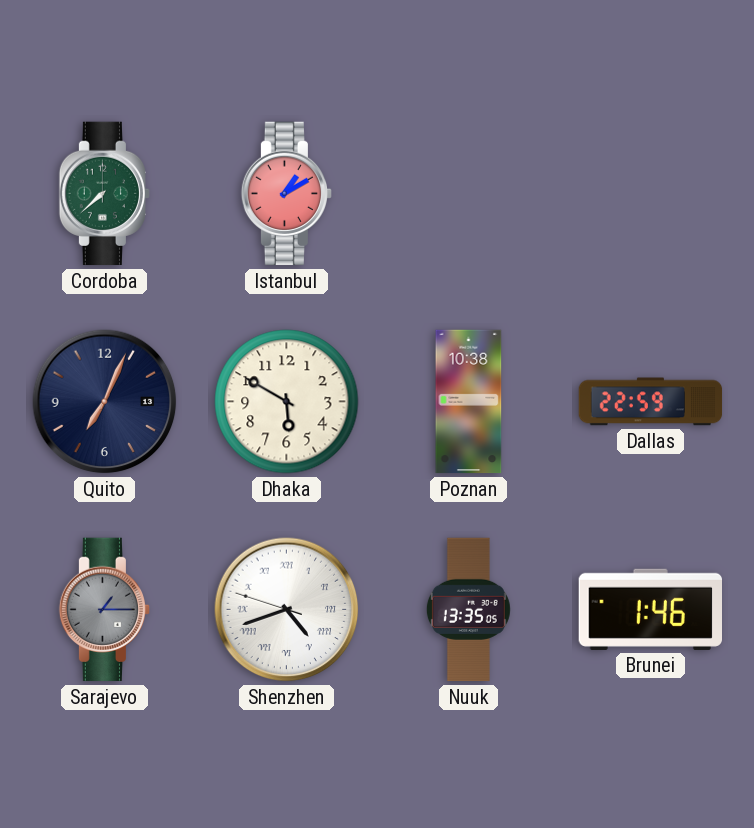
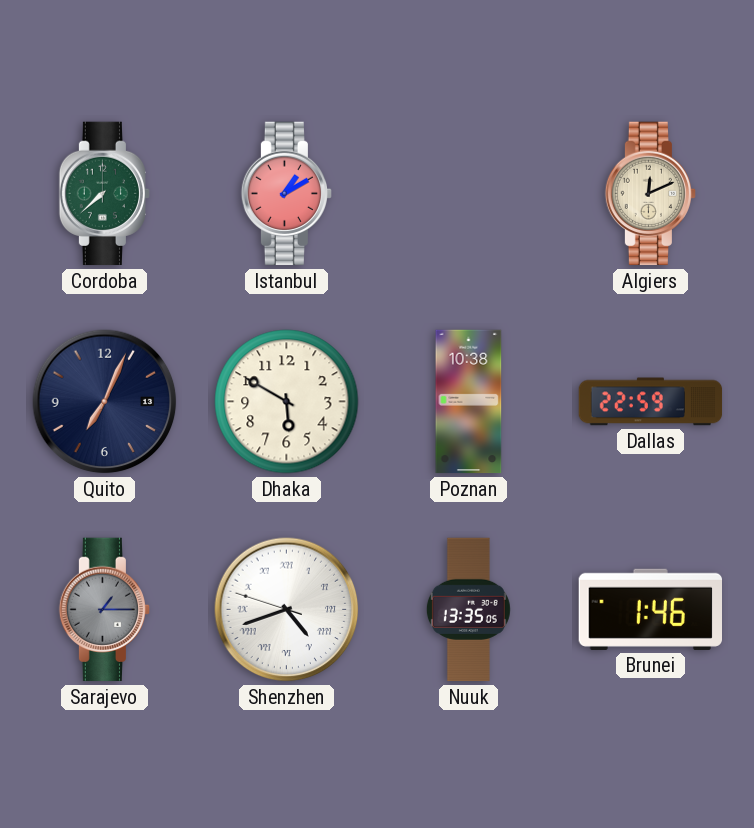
Algiers: none -> 12:11 (650, 194)
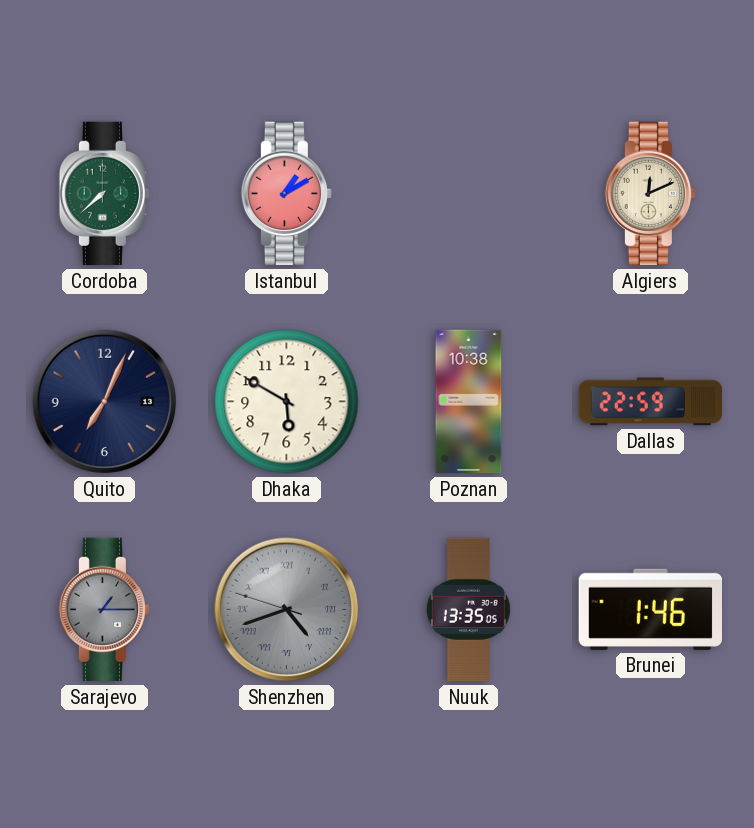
Shenzhen dial: white -> grey (287, 610)
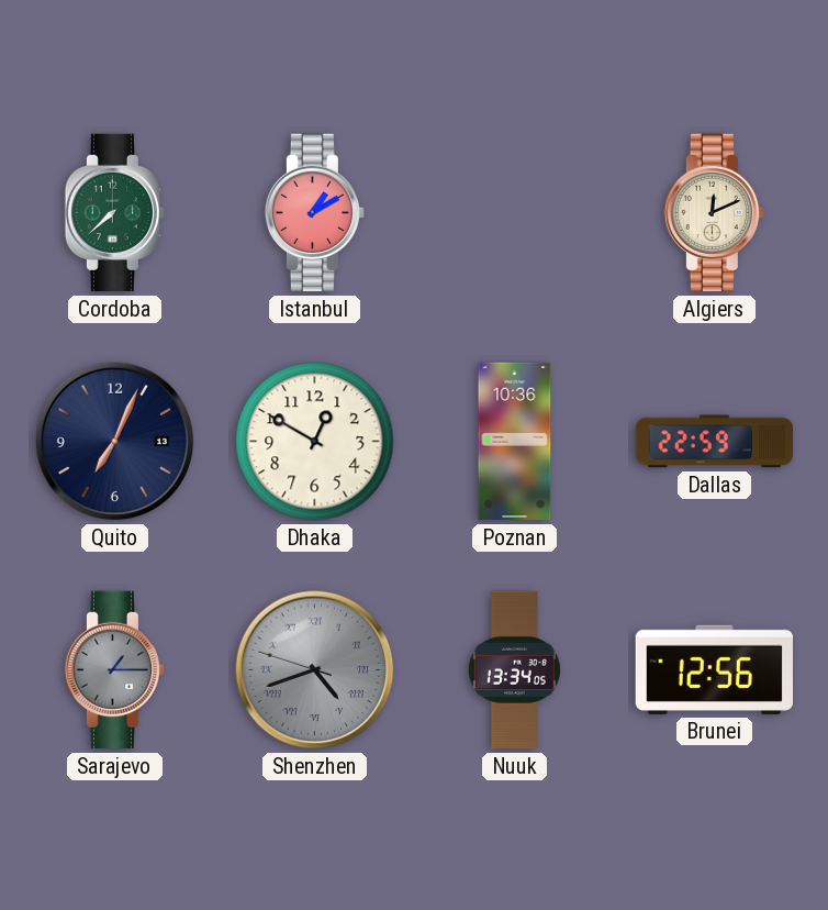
Dhaka: 5:50 -> 12:50 (315, 442)
Poznan: 10:38 -> 10:36 (515, 442)
Nuuk: 13:35 -> 13:34 (514, 670)
Brunei: 1:46 -> 12:56 (714, 669)
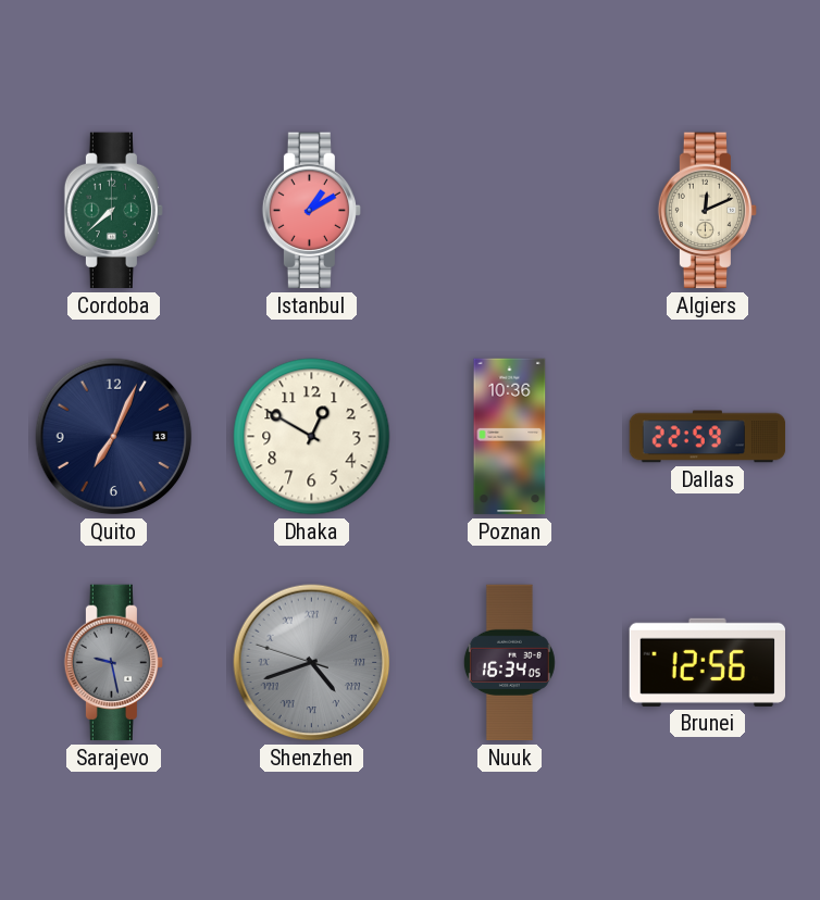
Sarajevo: 1:15 -> 9:28 (113, 663)
Nuuk: 13:34 -> 16:34 (509, 663)
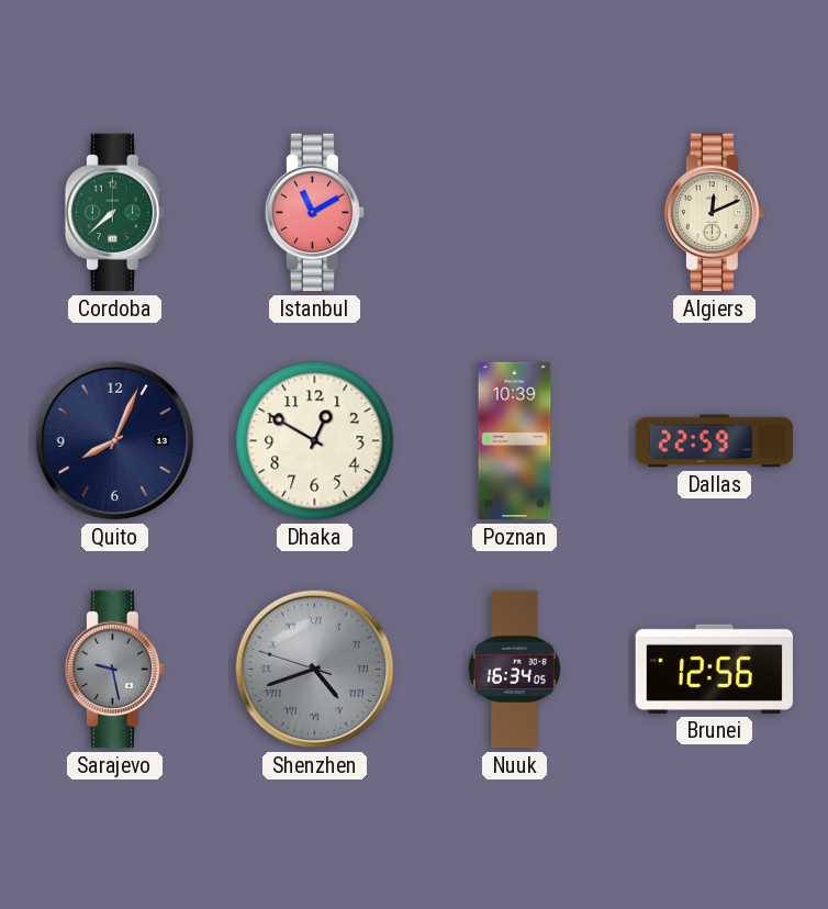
Istanbul: 1:10 -> 11:10 (314, 213)
Quito: 7:04 -> 8:04 (115, 441)
Poznan: 10:36 -> 10:39 (515, 441)
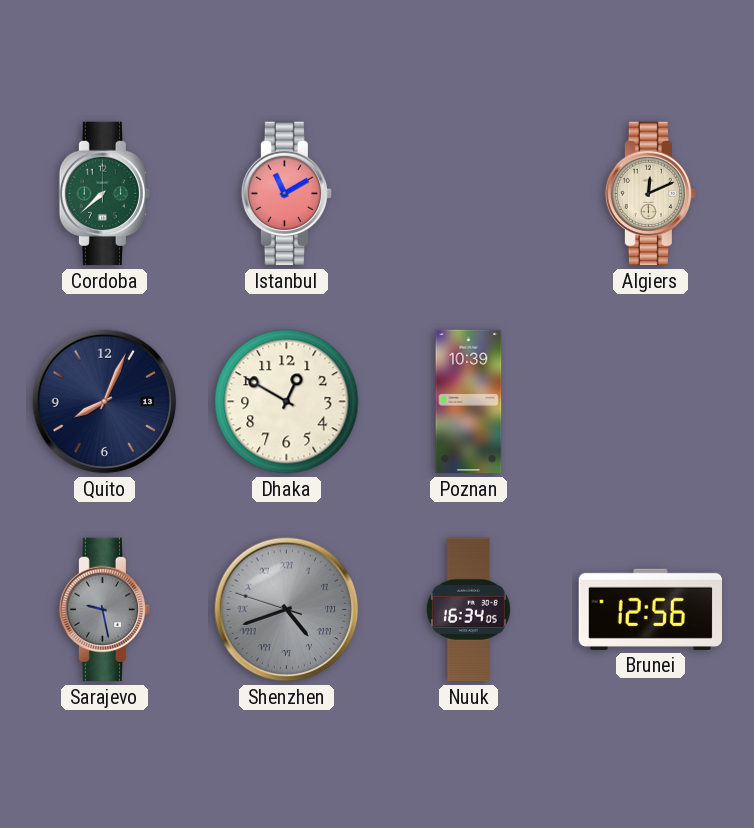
Dallas: 22:59 -> none (715, 441)
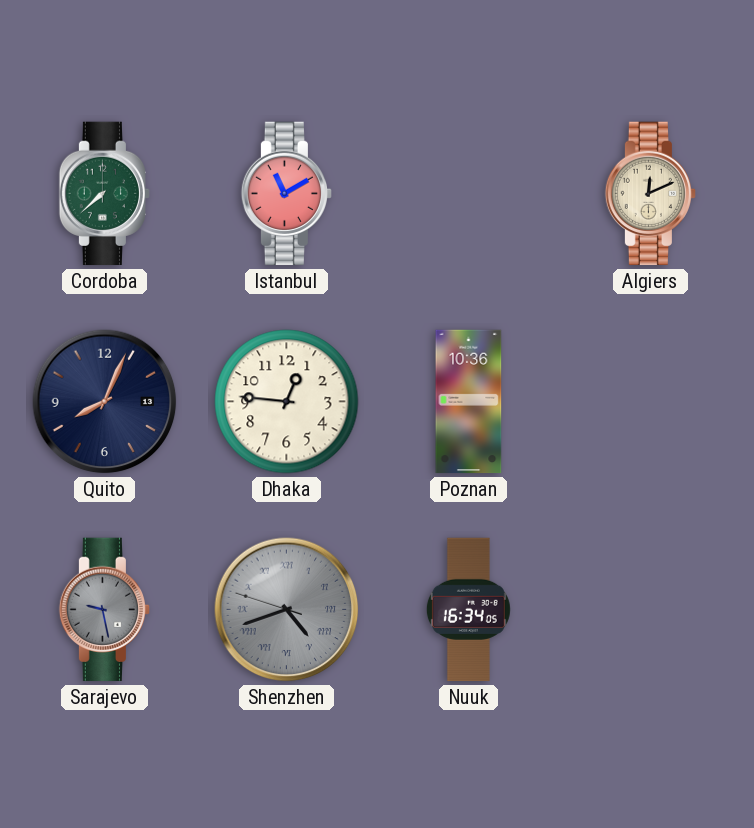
Dhaka: 12:50 -> 12:46 (287, 402)
Poznan: 10:39 -> 10:36 (469, 402)
Brunei: 12:56 -> none (650, 609)
